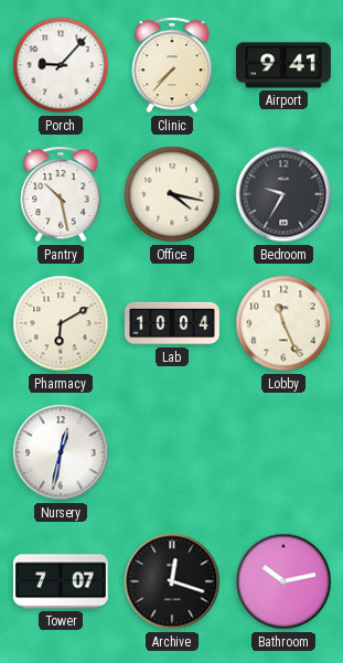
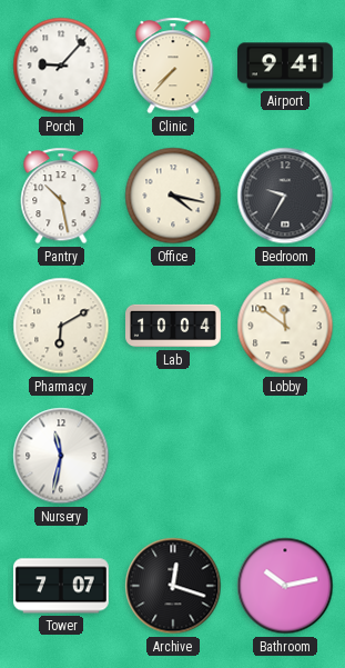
Lobby: 11:26 -> 11:51 (285, 326)
Nursery: 12:32 -> 11:32 (61, 456)
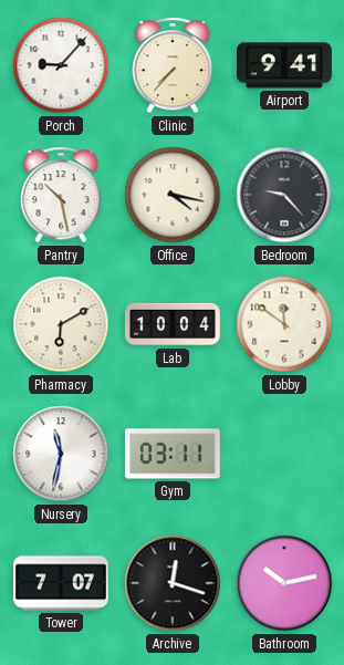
Bedroom: 9:35 -> 9:23 (284, 195)
Gym: none -> 03:11 (173, 454)
